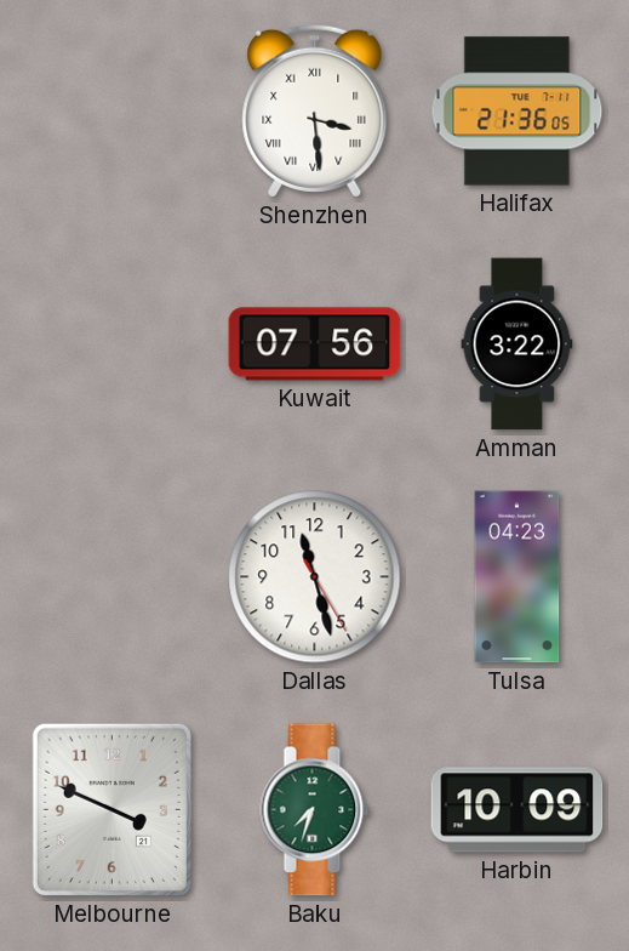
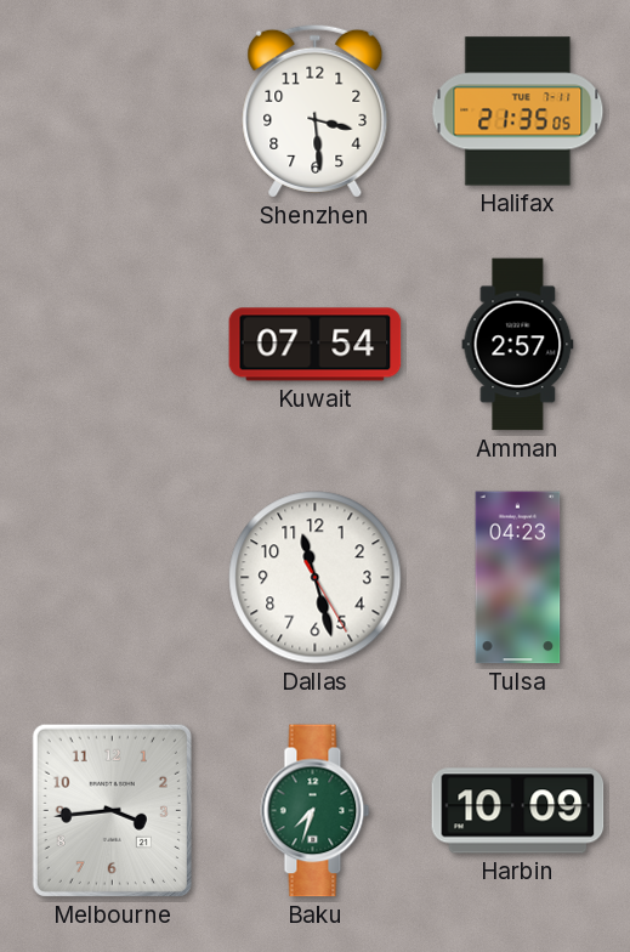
Shenzhen numerals: Roman -> Arabic (316, 110)
Halifax: 21:36 -> 21:35 (518, 112)
Kuwait: 07:56 -> 07:54 (316, 345)
Amman: 3:22 -> 2:57 (518, 345)
Melbourne: 3:49 -> 3:44 (112, 810)
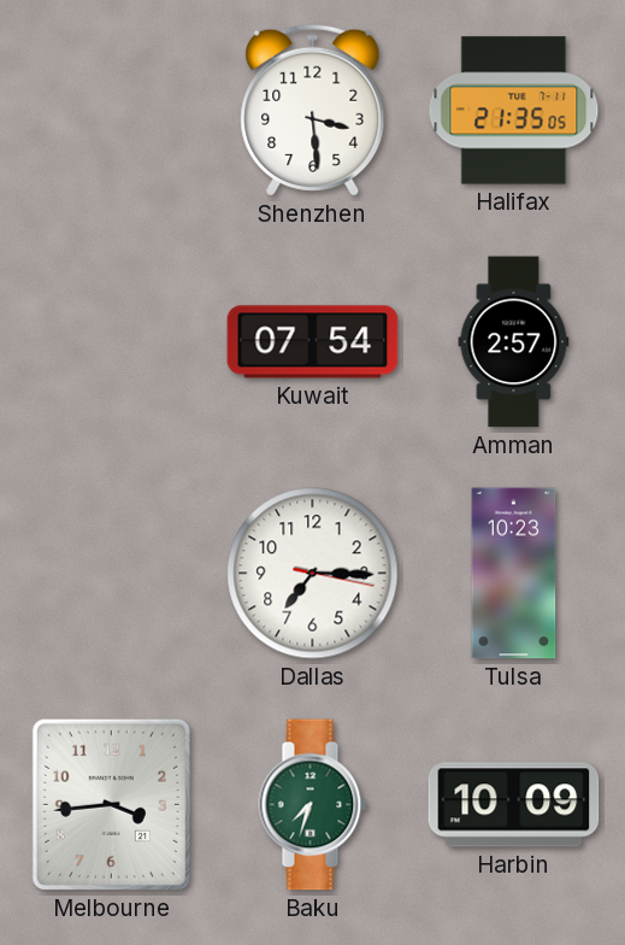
Dallas: 11:27 -> 7:15 (313, 574)
Tulsa: 04:23 -> 10:23 (514, 574)
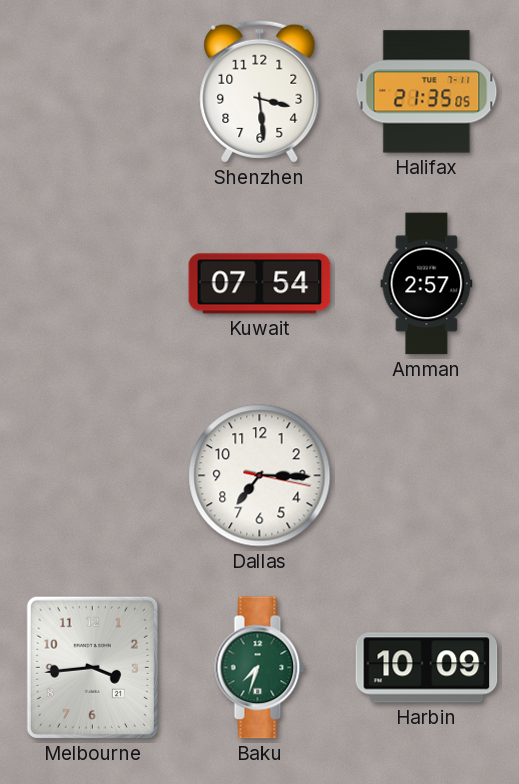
Tulsa: 10:23 -> none (514, 574)
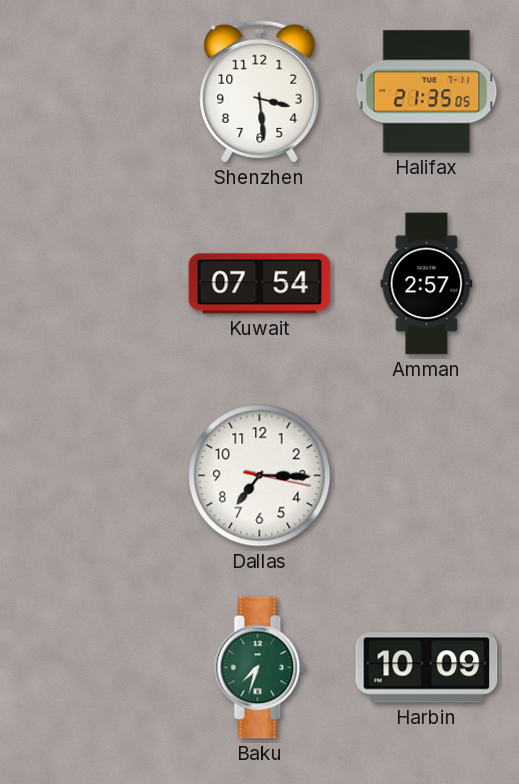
Melbourne: 3:44 -> none (92, 667)
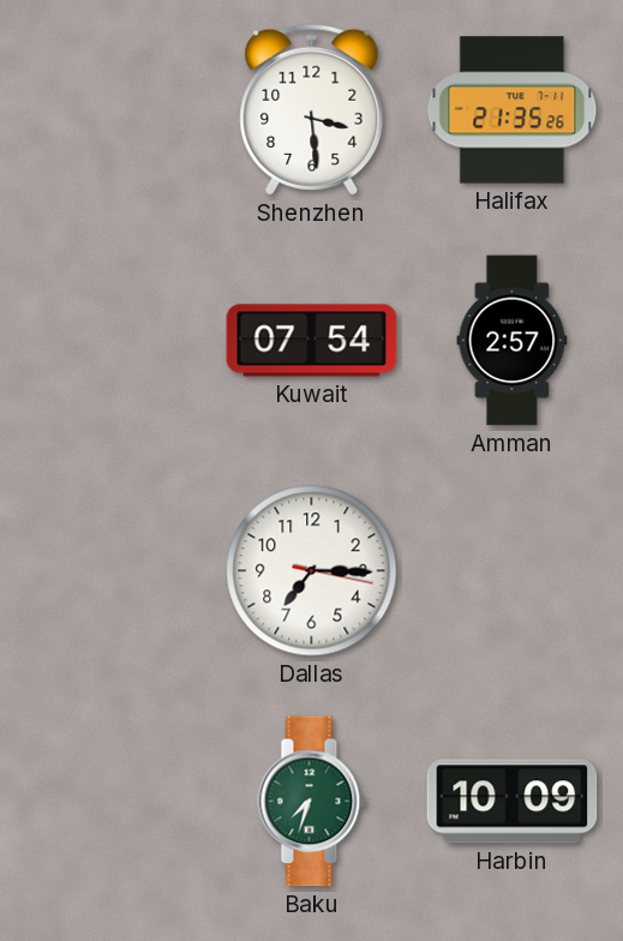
Halifax: 21:35:05 -> 21:35:26 (513, 110)
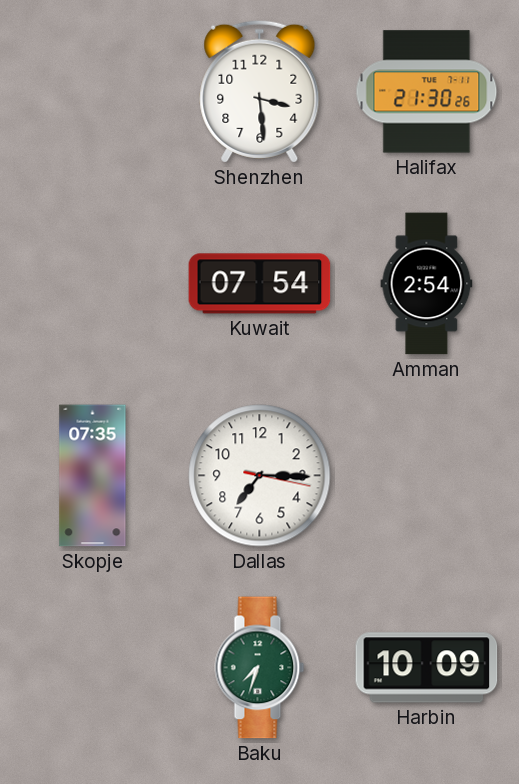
Halifax: 21:35 -> 21:30 (427, 92)
Amman: 2:57 -> 2:54 (427, 284)
Skopje: none -> 07:35 (93, 476)
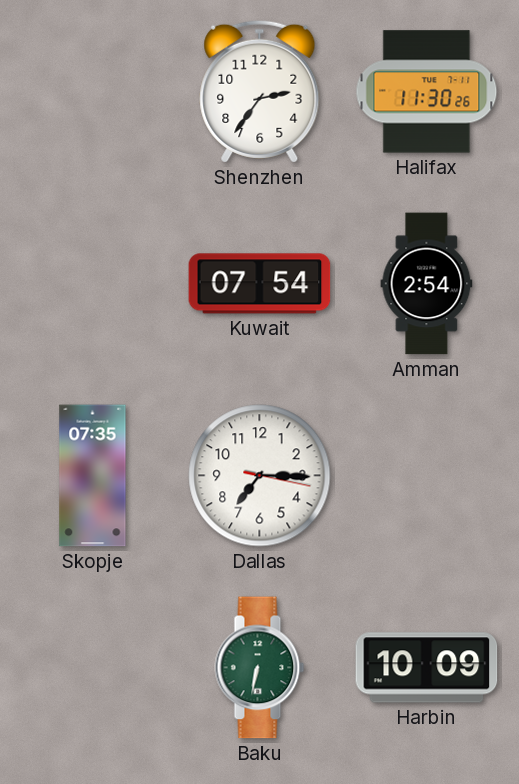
Shenzhen: 3:29 -> 2:36 (260, 91)
Halifax: 21:30 -> 11:30 (427, 92)
Baku: 7:33 -> 6:32 (260, 668)
